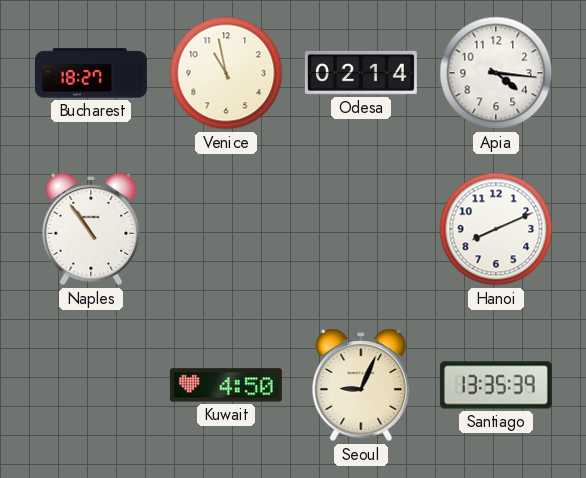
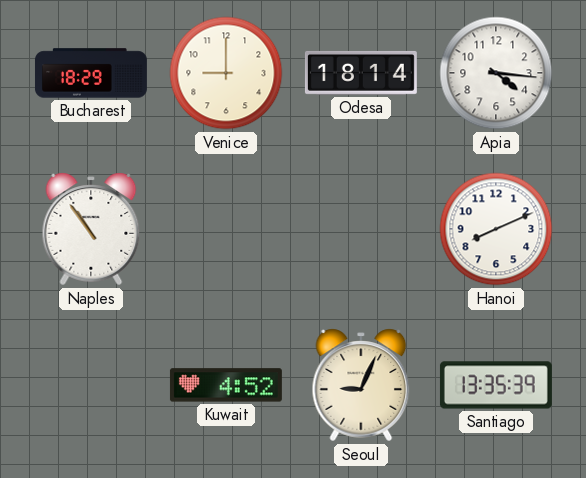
Bucharest: 18:27 -> 18:29 (91, 73)
Venice: 10:58 -> 9:00 (226, 73)
Odesa: 02:14 -> 18:14 (361, 73)
Kuwait: 4:50 -> 4:52 (226, 385)
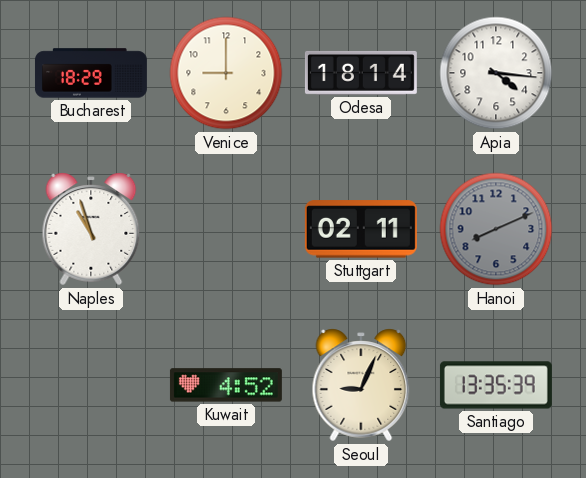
Naples: 10:54 -> 10:57 (91, 229)
Stuttgart: none -> 02:11 (361, 229)
Hanoi dial: white -> grey (496, 229)
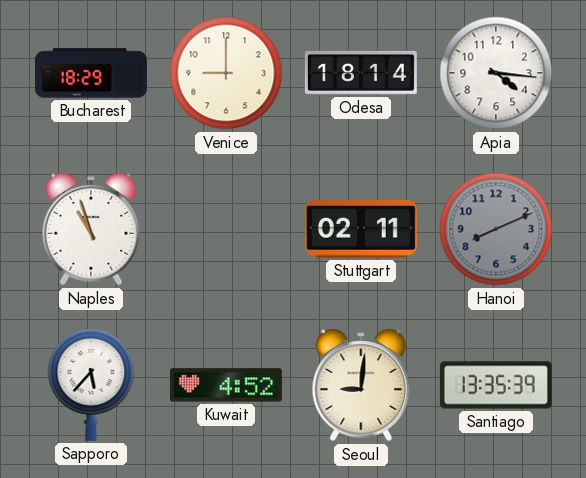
Sapporo: none -> 5:37 (91, 384)
Seoul: 9:04 -> 9:01 (361, 385)
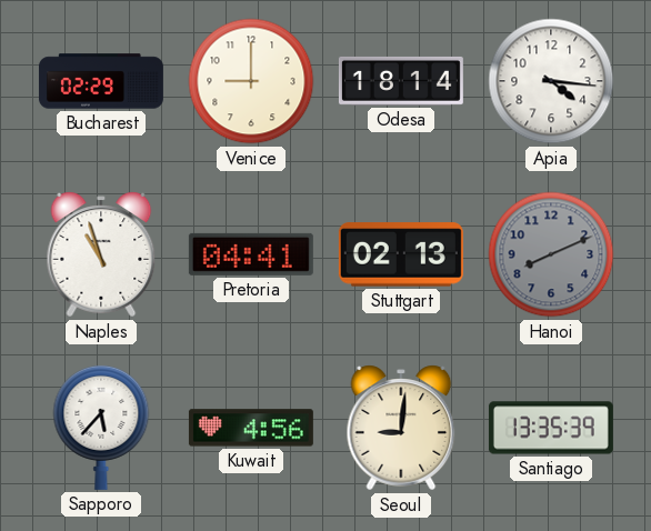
Bucharest: 18:29 -> 02:29 (101, 81)
Pretoria: none -> 04:41 (251, 254)
Stuttgart: 02:11 -> 02:13 (401, 254)
Kuwait: 4:52 -> 4:56 (251, 428)
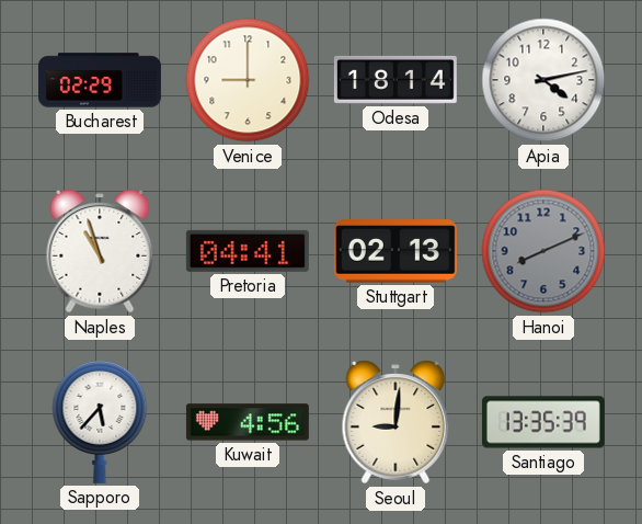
Apia: 4:16 -> 4:13 (543, 80)
